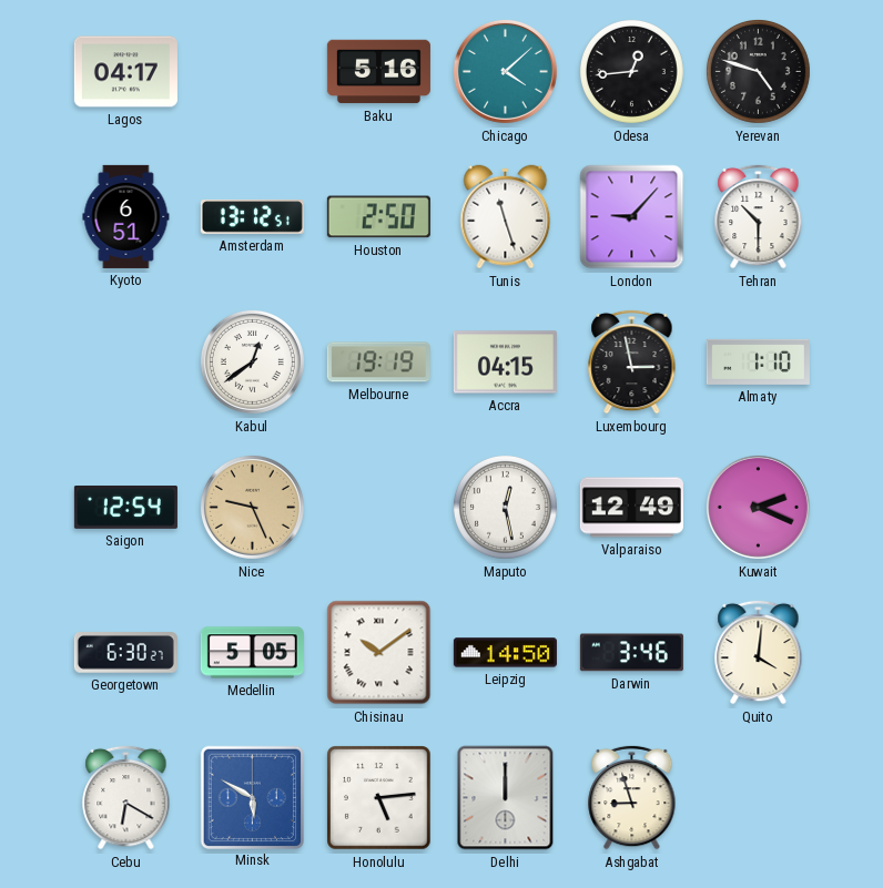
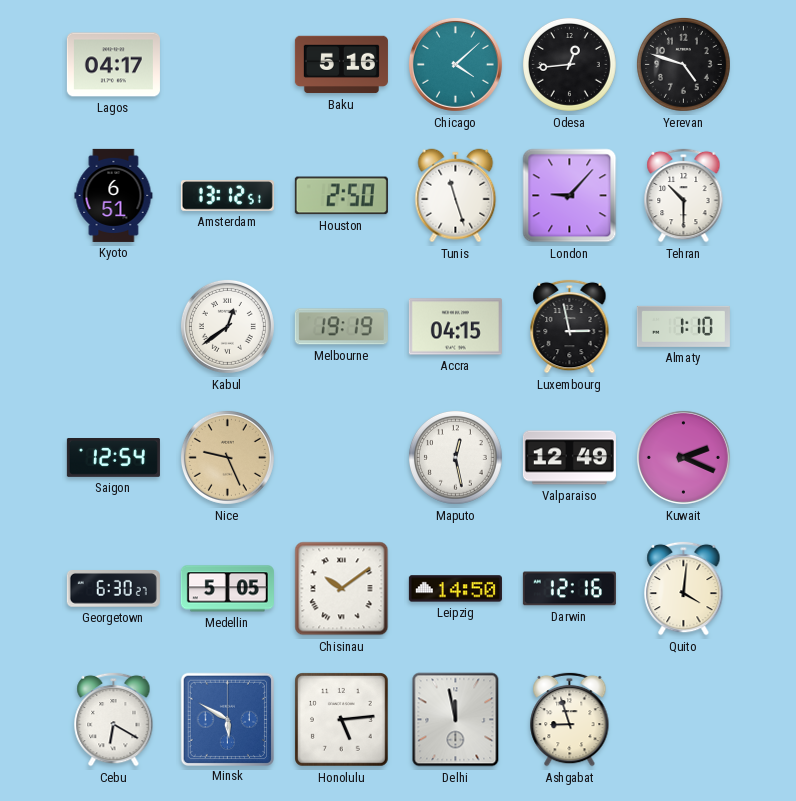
Darwin: 3:46 -> 12:16 (569, 589)
Delhi: 12:00 -> 11:58 (456, 720)
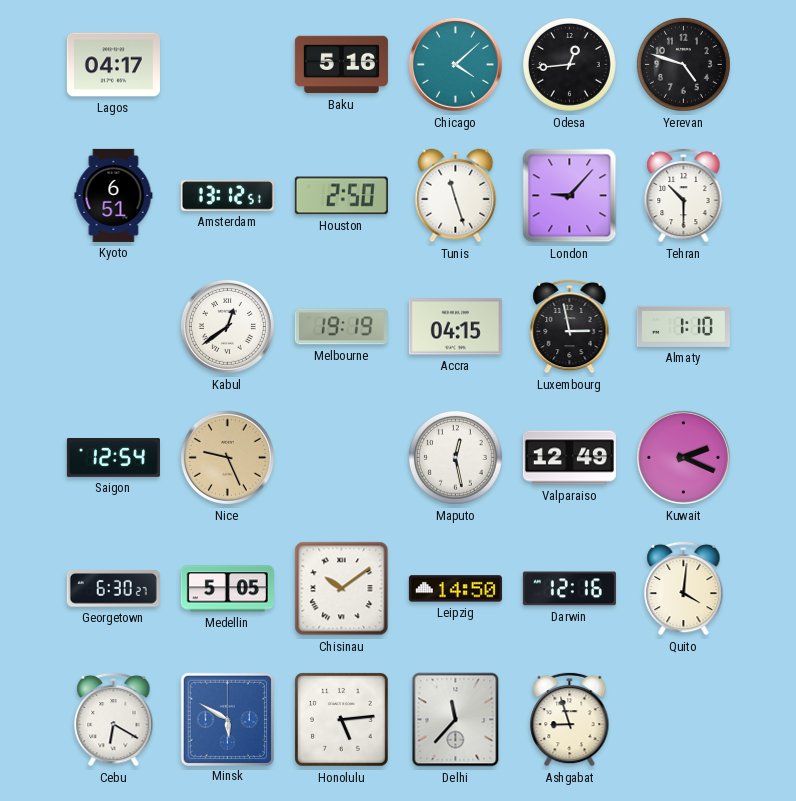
Delhi: 11:58 -> 11:37 (456, 720)
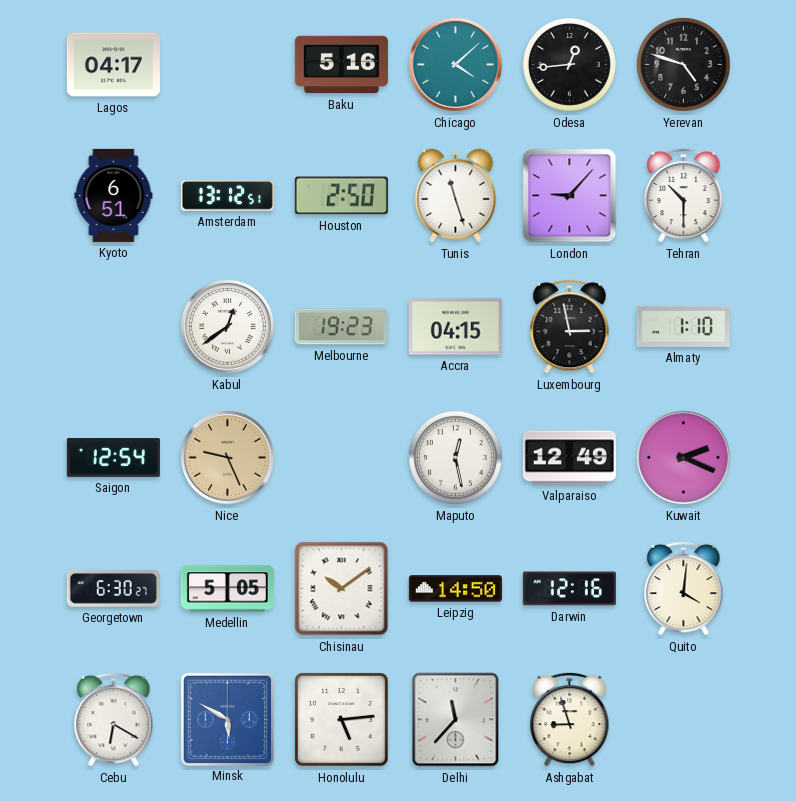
Melbourne: 19:19 -> 19:23 (341, 327)
